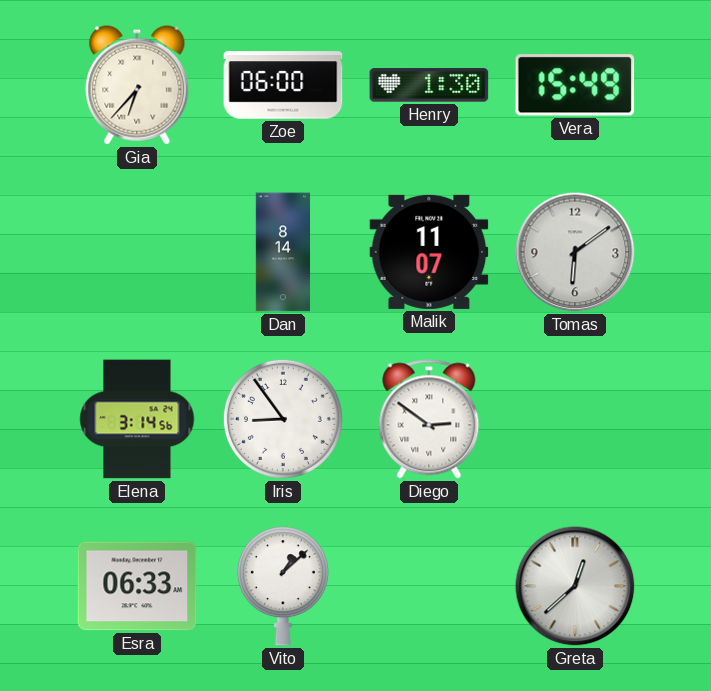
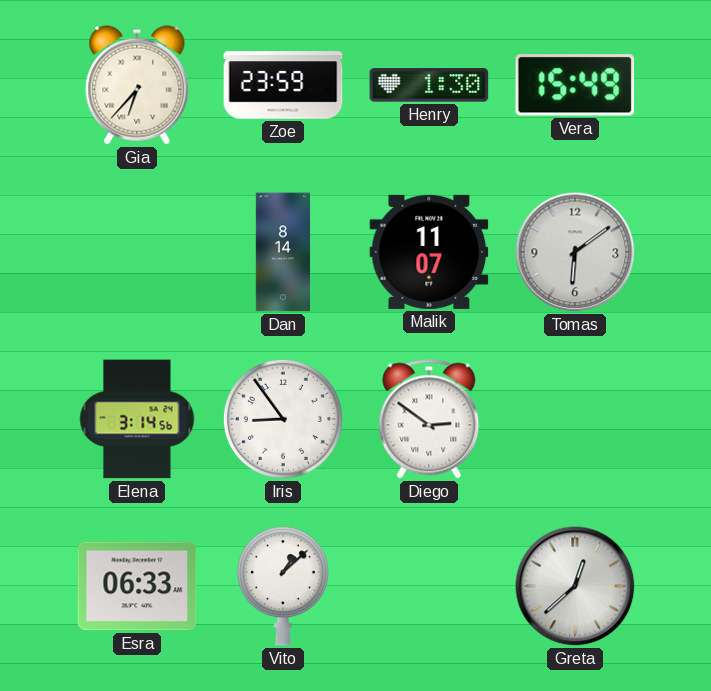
Zoe: 06:00 -> 23:59 (283, 85)
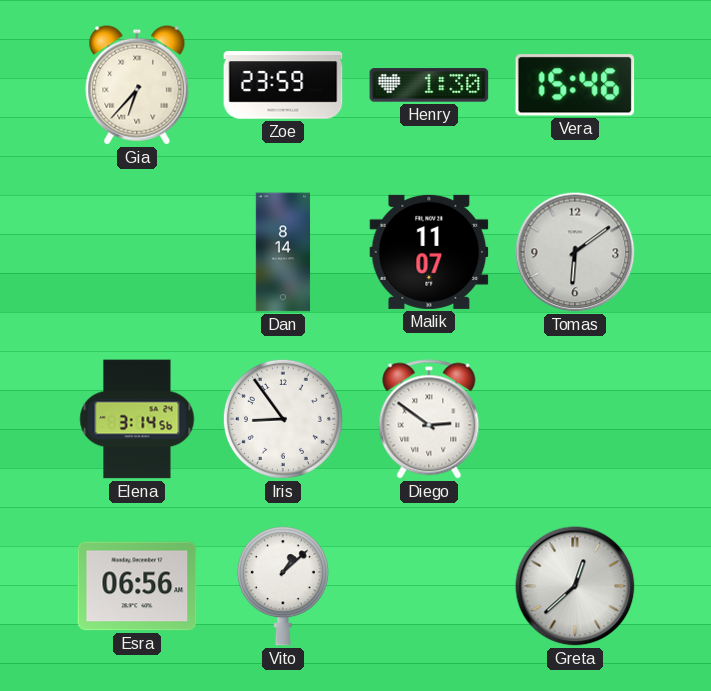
Vera: 15:49 -> 15:46 (575, 85)
Esra: 06:33 -> 06:56 (137, 586)
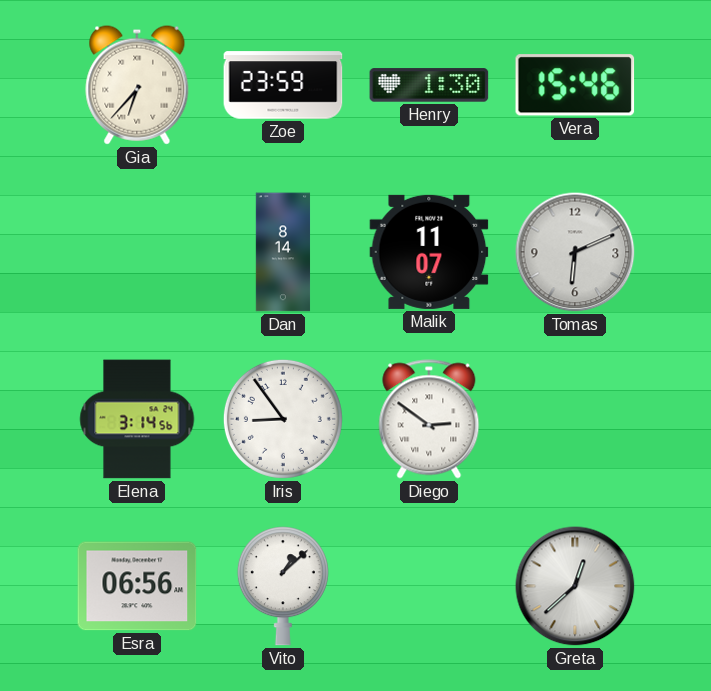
Tomas: 6:09 -> 6:11 (575, 252)
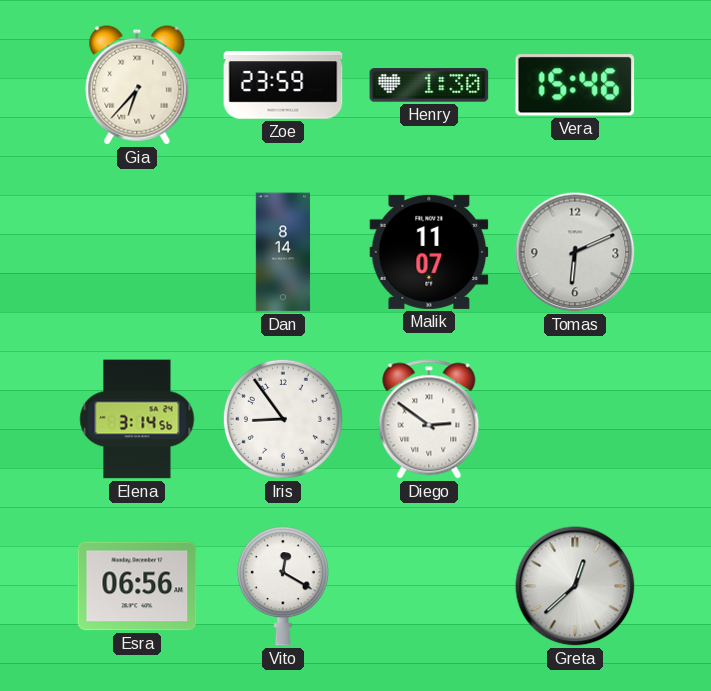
Vito: 1:08 -> 12:20 (283, 586)
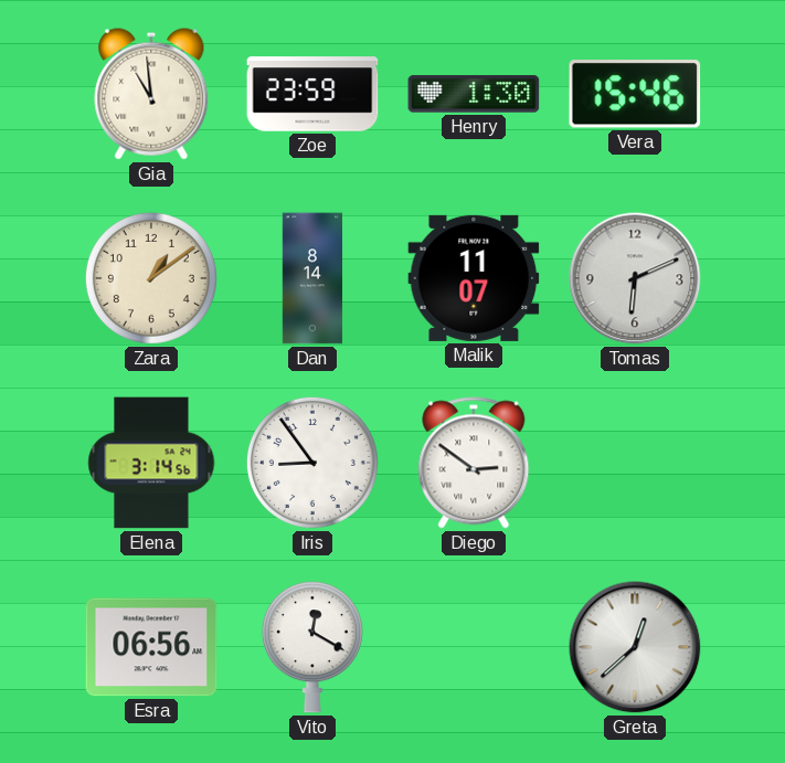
Gia: 6:37 -> 10:59 (151, 94)
Zara: none -> 1:09 (151, 278)
